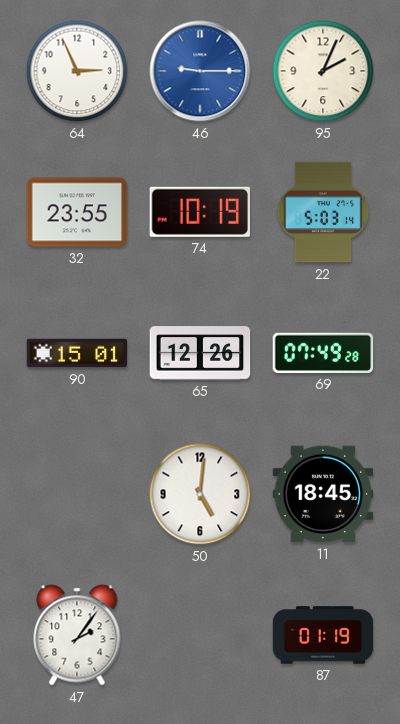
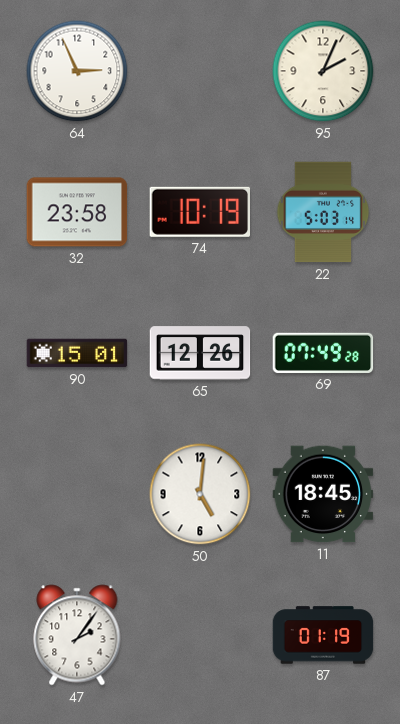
46: 9:15 -> none (200, 71)
32: 23:55 -> 23:58 (77, 212)
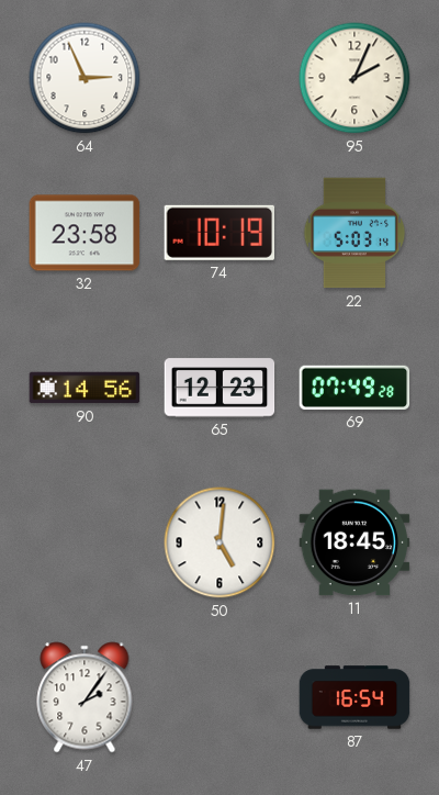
90: 15:01 -> 14:56 (85, 388)
65: 12:26 -> 12:23 (219, 388)
87: 01:19 -> 16:54 (354, 697)
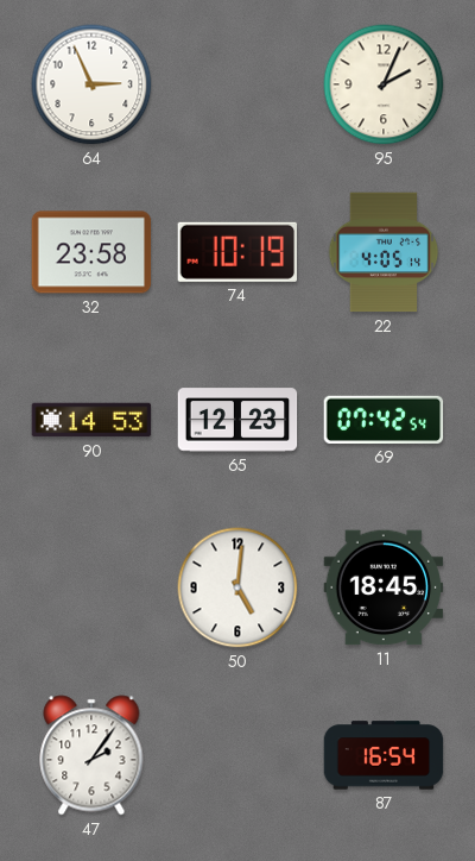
22: 5:03 -> 4:05 (384, 252)
90: 14:56 -> 14:53 (91, 420)
69: 07:49 -> 07:42 (384, 420)
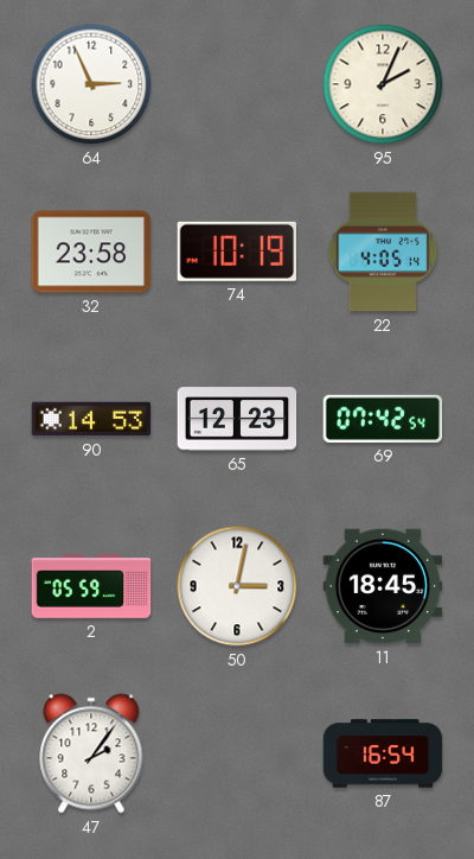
2: none -> 05:59 (91, 586)
50: 5:01 -> 3:02 (237, 586)
